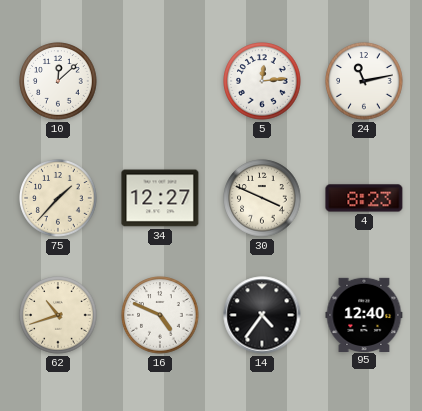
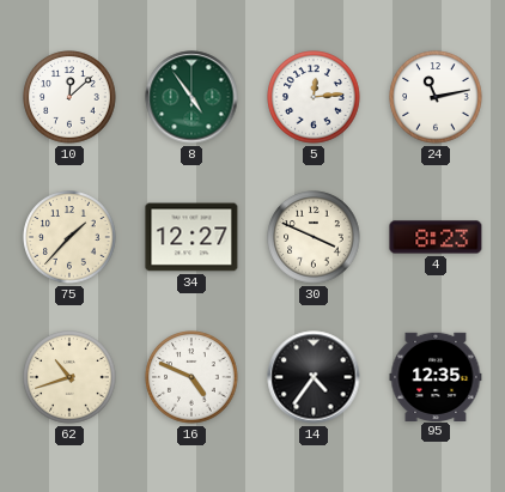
8: none -> 4:54 (191, 97)
95: 12:40 -> 12:35 (436, 376)
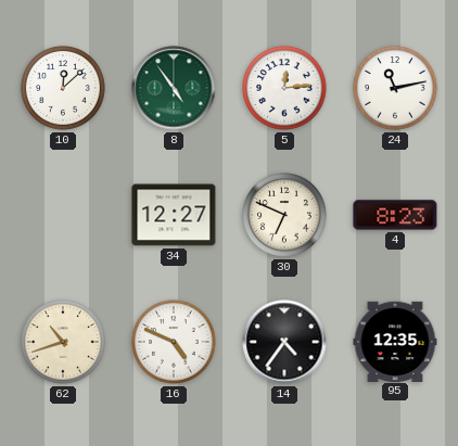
75: 1:37 -> none (69, 237)
30: 3:49 -> 6:49 (284, 215)
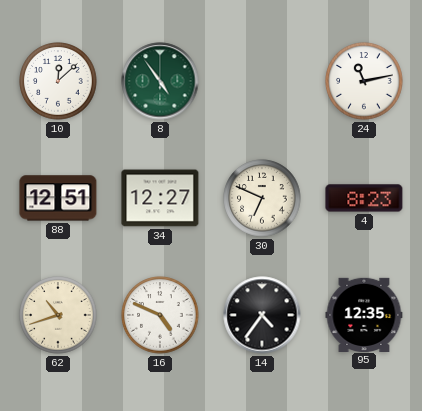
5: 12:14 -> none (284, 88)
88: none -> 12:51 (58, 198)
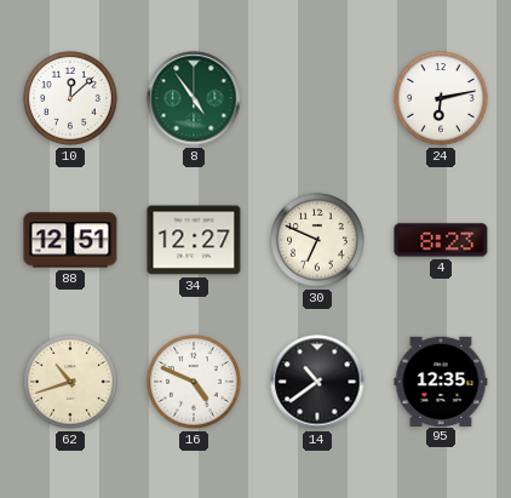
24: 11:13 -> 6:13 (441, 98)
14: 4:36 -> 10:39 (317, 382)
